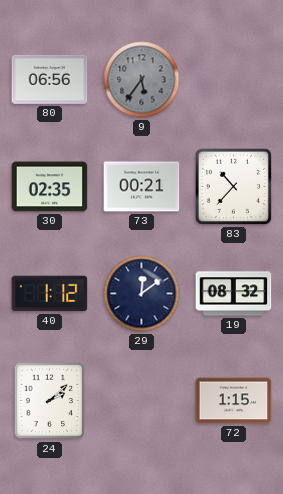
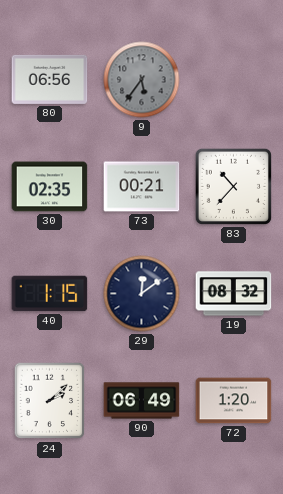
40: 1:12 -> 1:15 (50, 294)
90: none -> 06:49 (142, 401)
72: 1:15 -> 1:20 (234, 401)
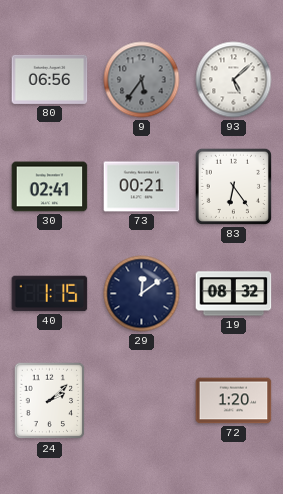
93: none -> 5:08 (234, 80)
30: 02:35 -> 02:41 (50, 187)
83: 10:37 -> 6:24 (233, 186)
90: 06:49 -> none (142, 401)
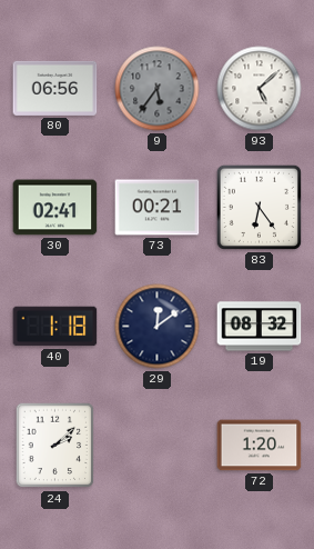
40: 1:15 -> 1:18 (55, 327)
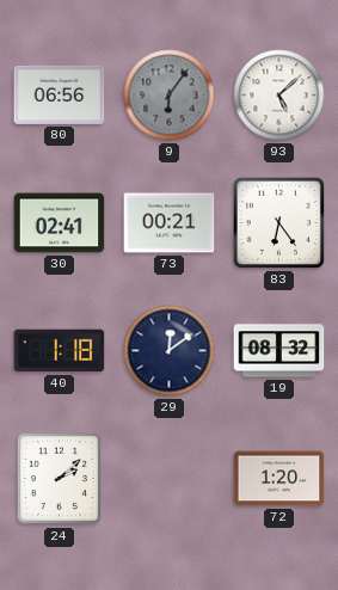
9: 5:36 -> 6:06 (170, 96)
